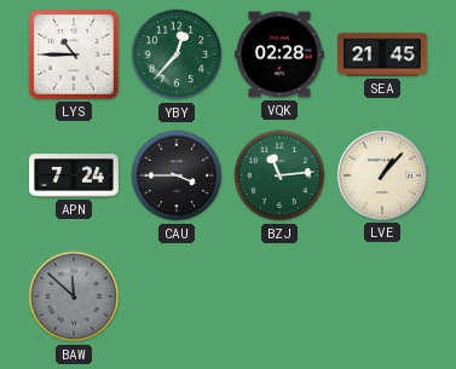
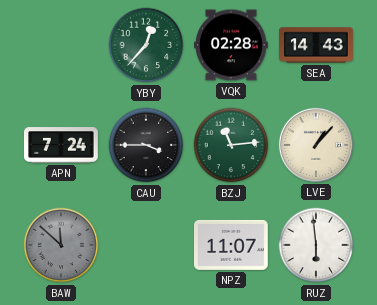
LYS: 10:45 -> none (74, 54)
SEA: 21:45 -> 14:43 (316, 45)
NPZ: none -> 11:07 (232, 245)
RUZ: none -> 5:59 (316, 245)
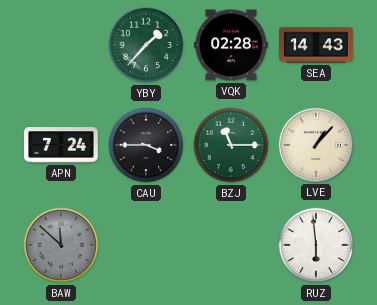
YBY: 12:37 -> 1:37 (146, 45)
BZJ: 11:14 -> 11:15 (231, 145)
NPZ: 11:07 -> none (232, 245)
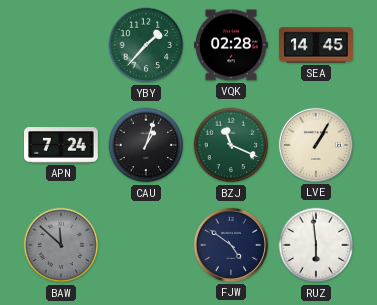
SEA: 14:43 -> 14:45 (316, 45)
CAU: 3:45 -> 1:03 (146, 145)
BZJ: 11:15 -> 11:19 (231, 145)
LVE: 1:07 -> 1:05 (316, 145)
FJW: none -> 4:51 (231, 245)
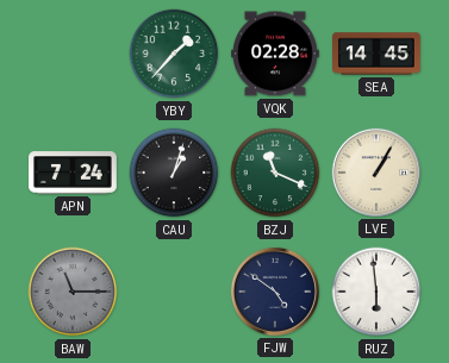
BAW: 11:52 -> 11:15 (73, 292)
